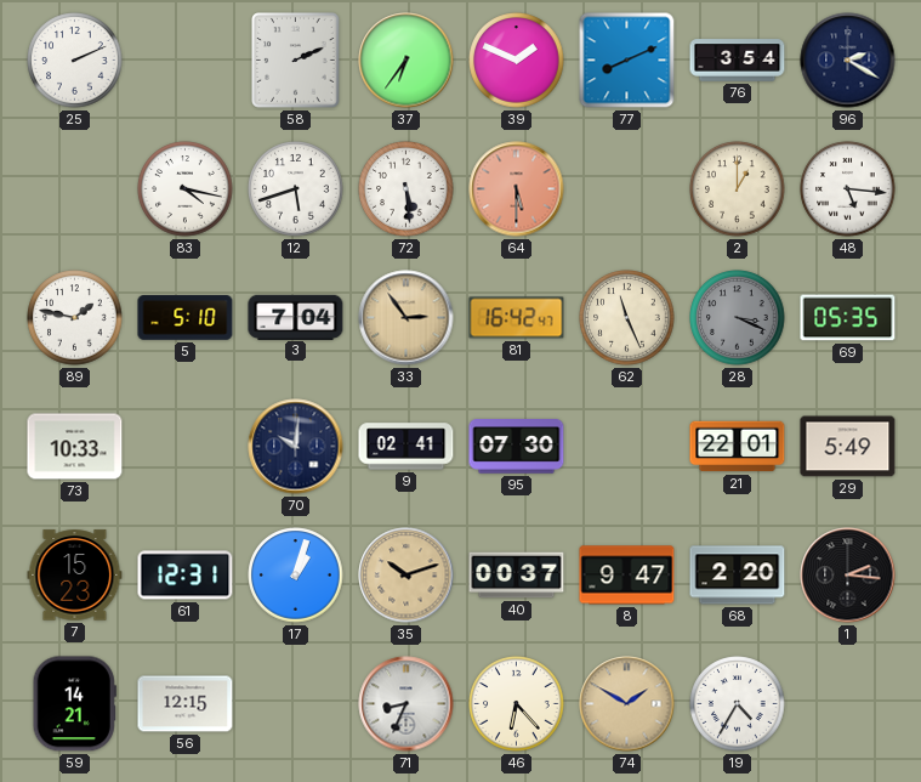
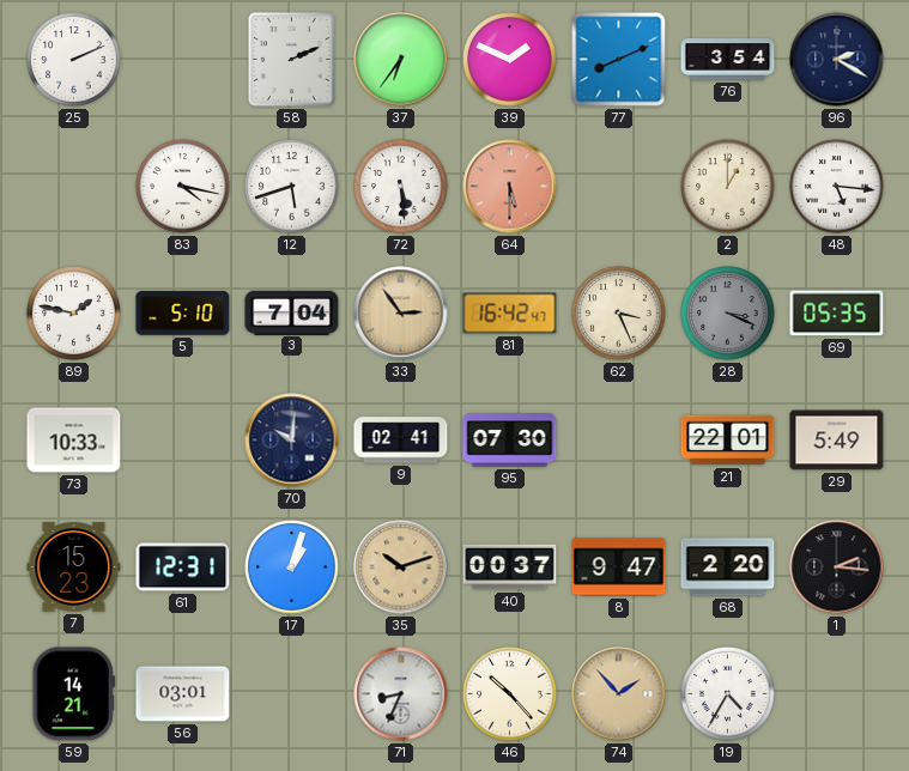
62: 11:26 -> 3:26 (619, 314)
56: 12:15 -> 03:01 (183, 694)
46: 6:23 -> 10:23 (510, 694)
74: 1:50 -> 1:53 (619, 694)
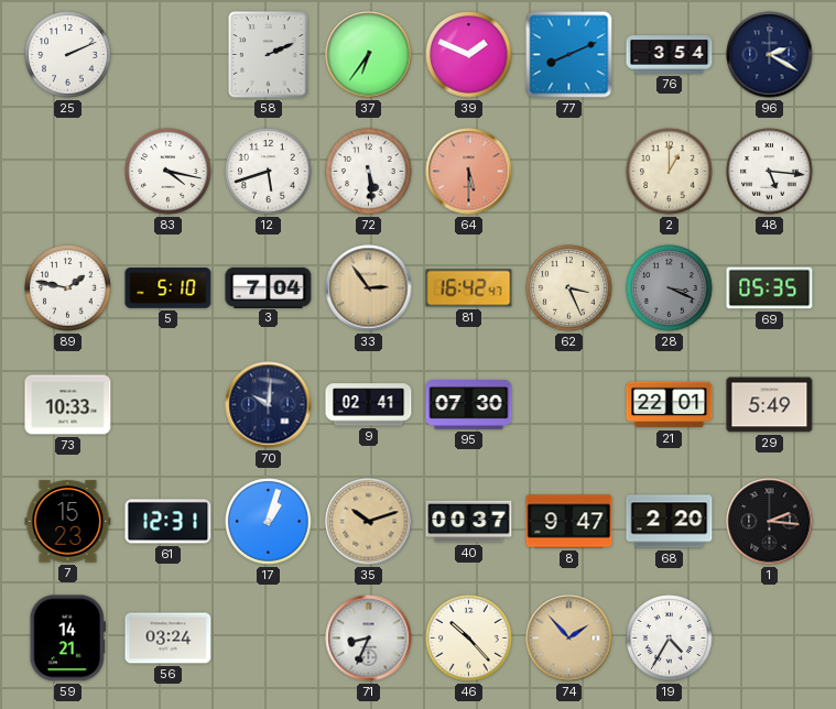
56: 03:01 -> 03:24 (169, 639)
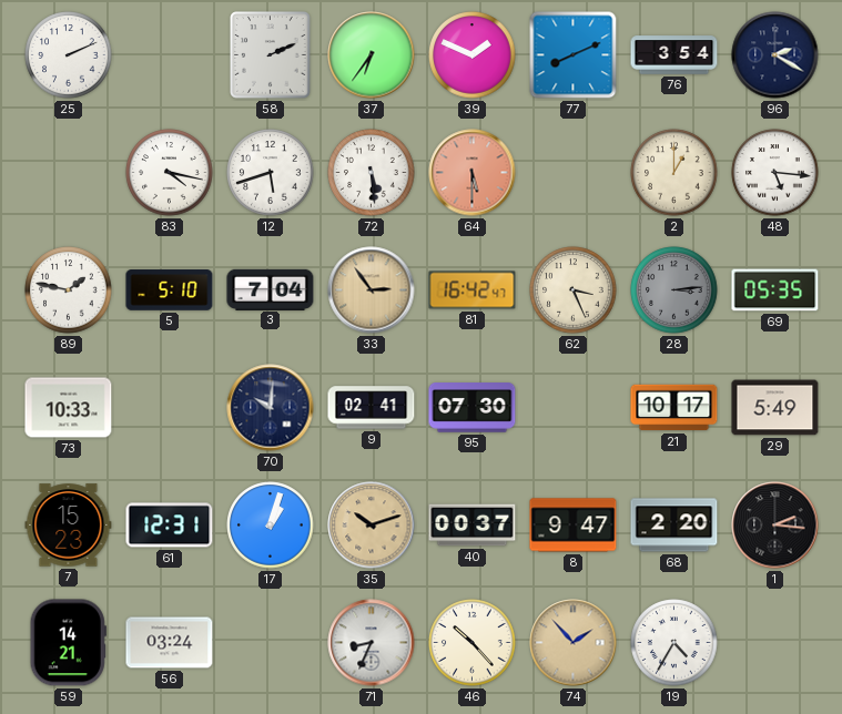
28: 3:19 -> 3:14 (674, 290)
21: 22:01 -> 10:17 (674, 408)
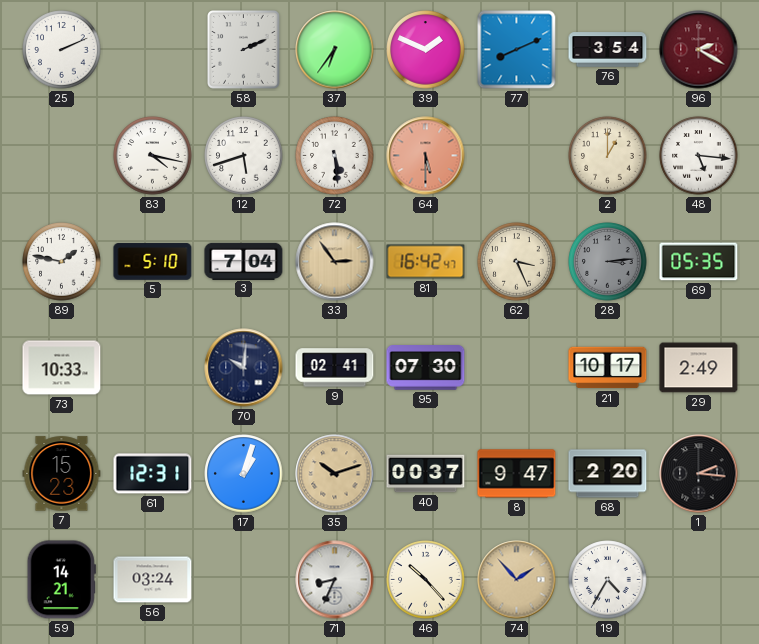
96 dial: navy -> burgundy (699, 50)
29: 5:49 -> 2:49 (699, 368)
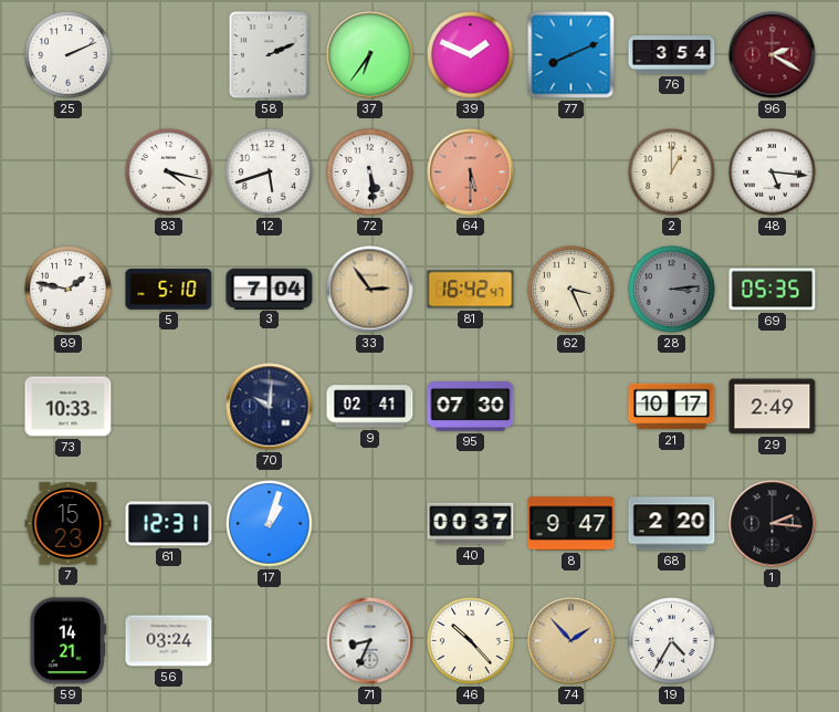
35: 10:12 -> none (335, 474)
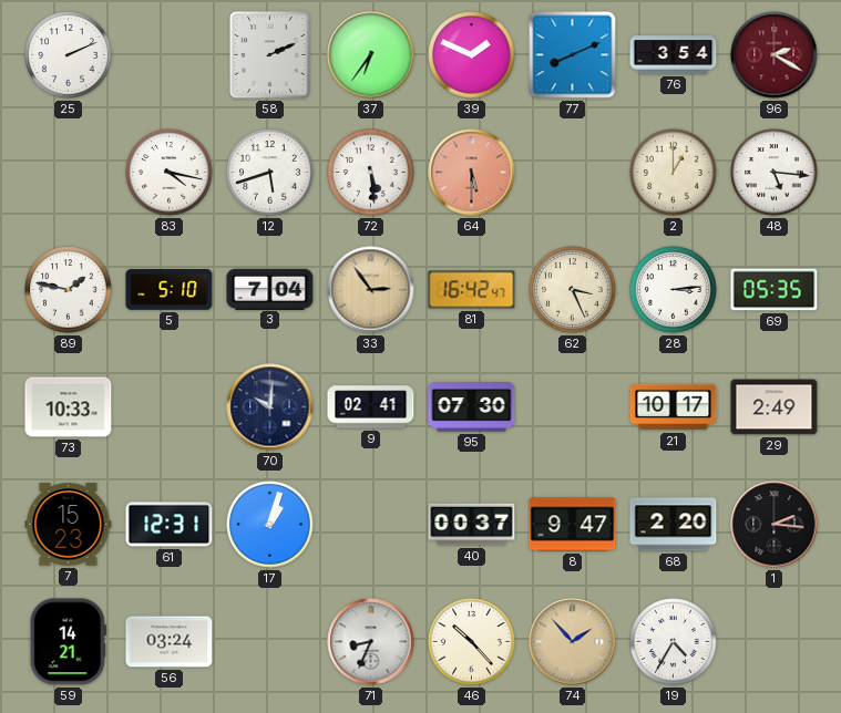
28 dial: grey -> white (674, 290)
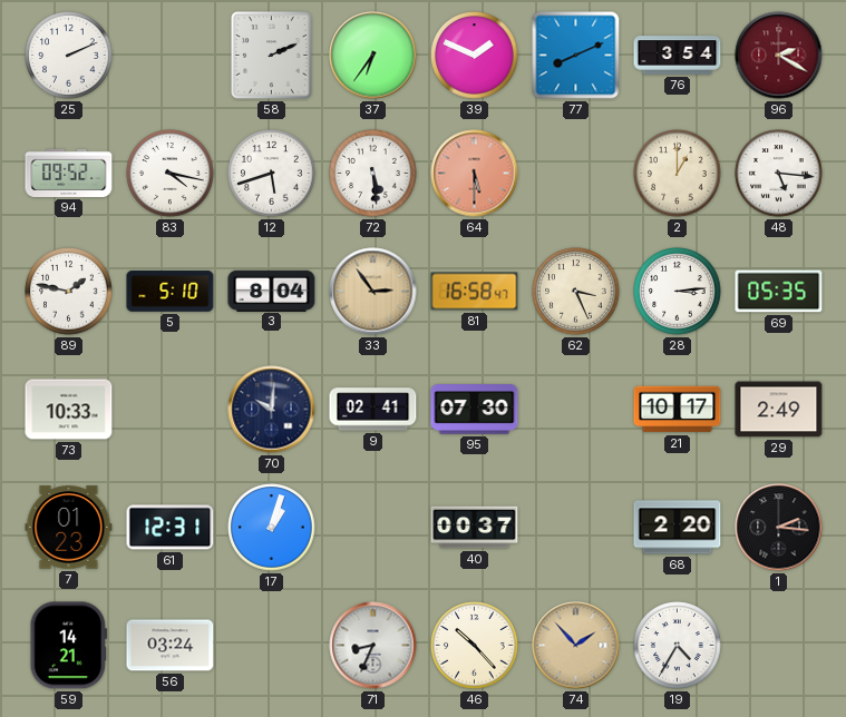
94: none -> 09:52 (69, 173)
3: 7:04 -> 8:04 (272, 291)
81: 16:42 -> 16:58 (475, 292)
7: 15:23 -> 01:23 (69, 528)
8: 9:47 -> none (573, 525)
